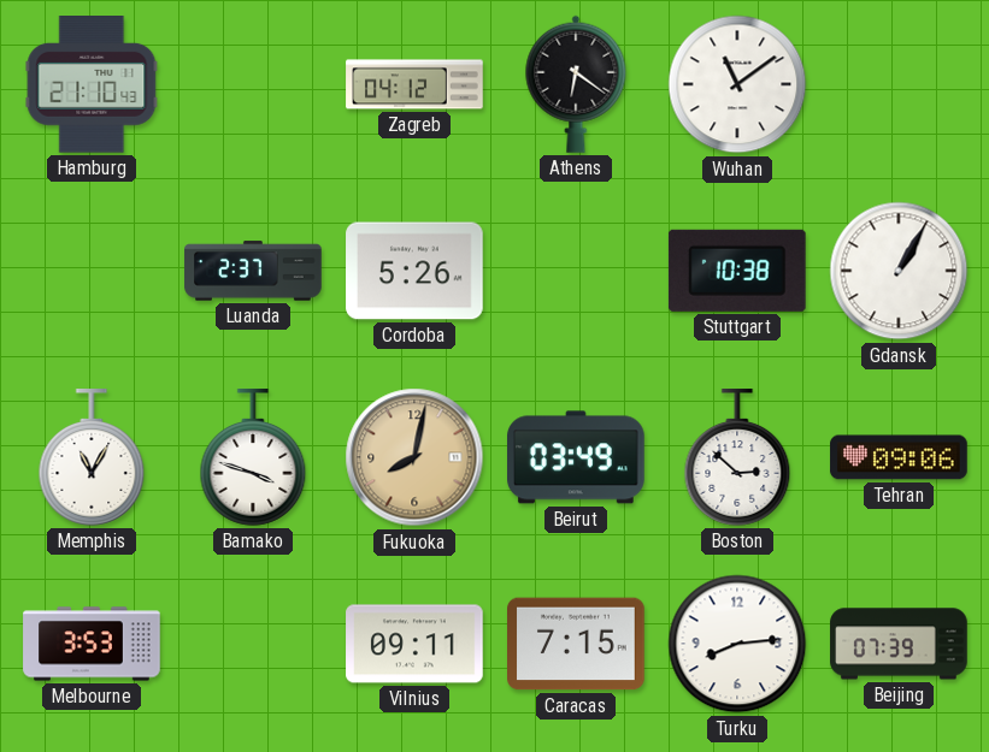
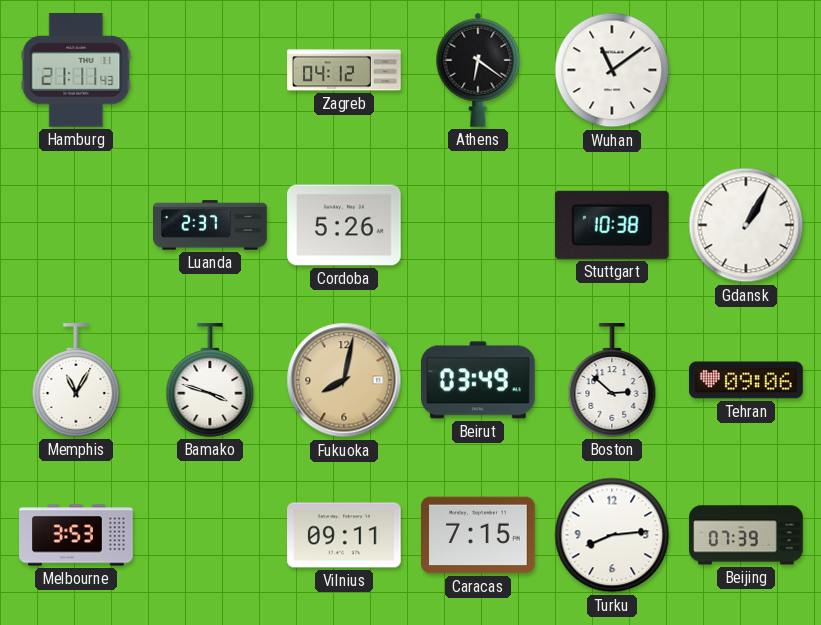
Hamburg: 21:10 -> 21:11 (76, 71)
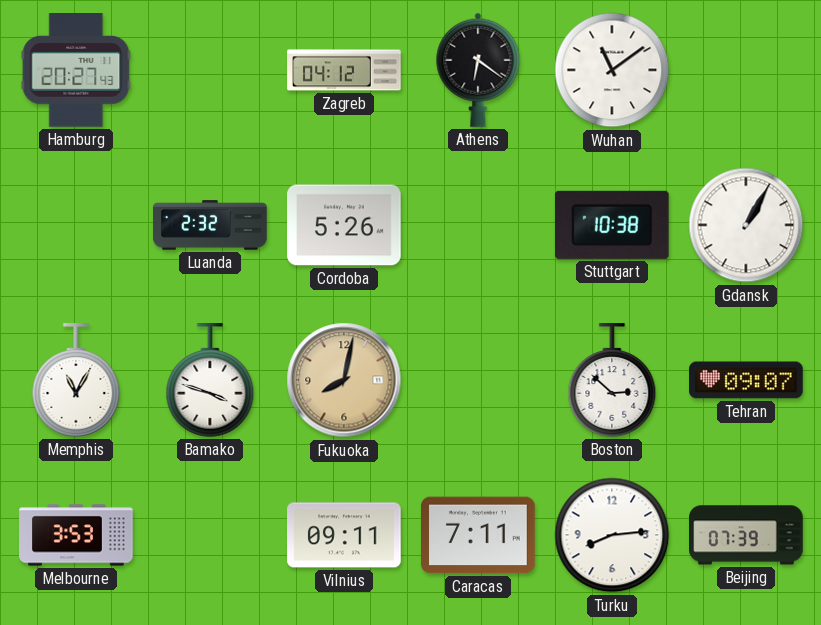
Hamburg: 21:11 -> 20:27 (76, 71)
Luanda: 2:37 -> 2:32 (210, 225)
Beirut: 03:49 -> none (479, 380)
Tehran: 09:06 -> 09:07 (746, 380)
Caracas: 7:15 -> 7:11 (478, 535)
